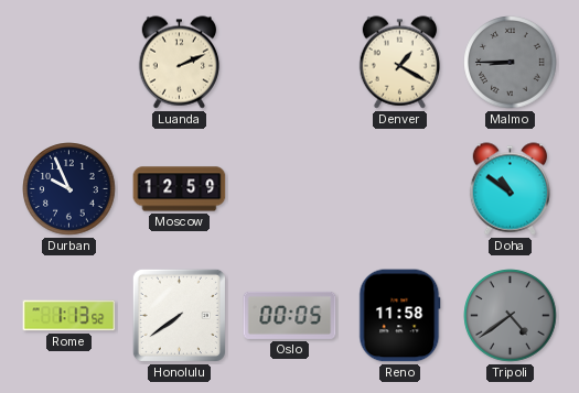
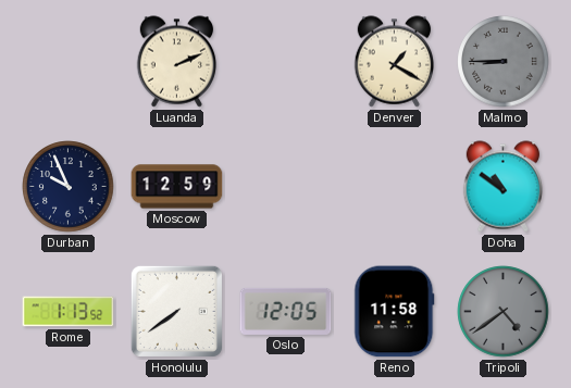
Oslo: 00:05 -> 12:05 (286, 311)
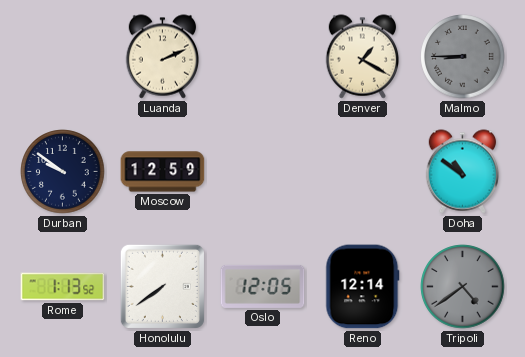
Durban: 9:56 -> 9:51 (63, 172)
Reno: 11:58 -> 12:14 (363, 287)
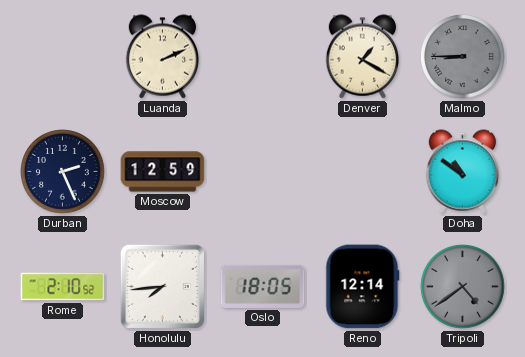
Durban: 9:51 -> 2:26 (63, 172)
Rome: 1:13 -> 2:10 (63, 287)
Honolulu: 7:39 -> 7:44 (162, 286)
Oslo: 12:05 -> 18:05 (263, 286)
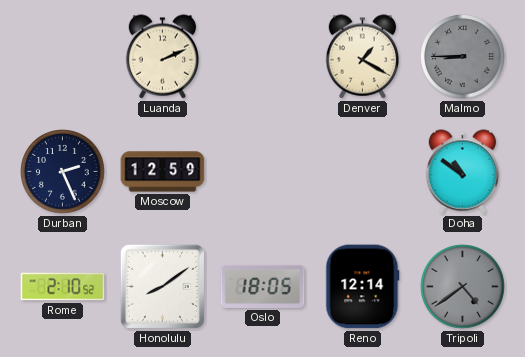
Honolulu: 7:44 -> 8:09 (162, 286)
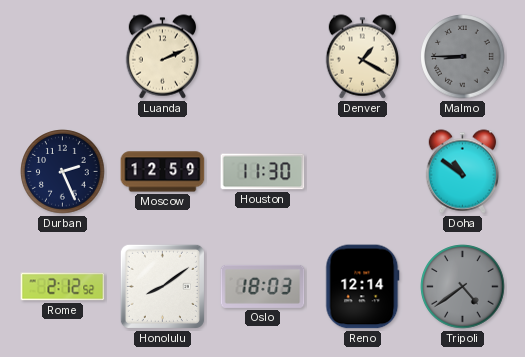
Houston: none -> 11:30 (263, 172)
Rome: 2:10 -> 2:12 (63, 287)
Oslo: 18:05 -> 18:03 (263, 286)
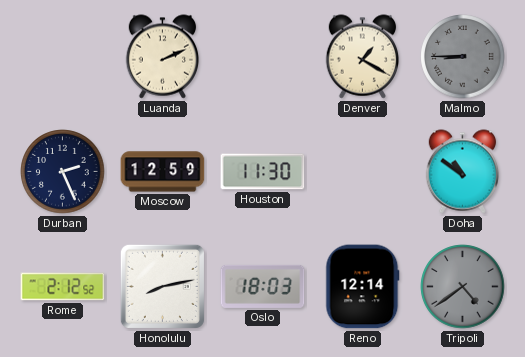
Honolulu: 8:09 -> 8:13 (162, 286)
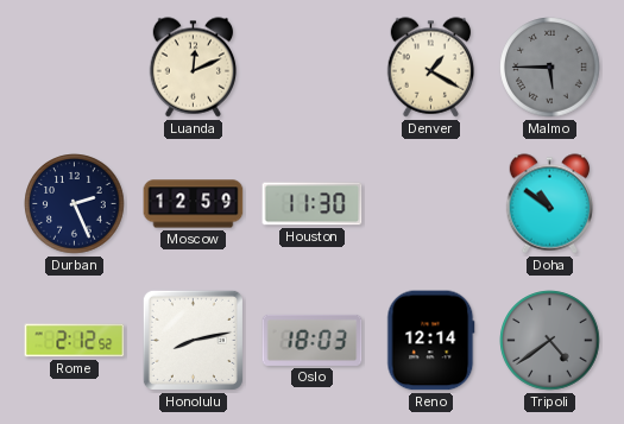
Luanda: 2:11 -> 12:11 (194, 68)
Malmo: 8:45 -> 5:45 (550, 68)
